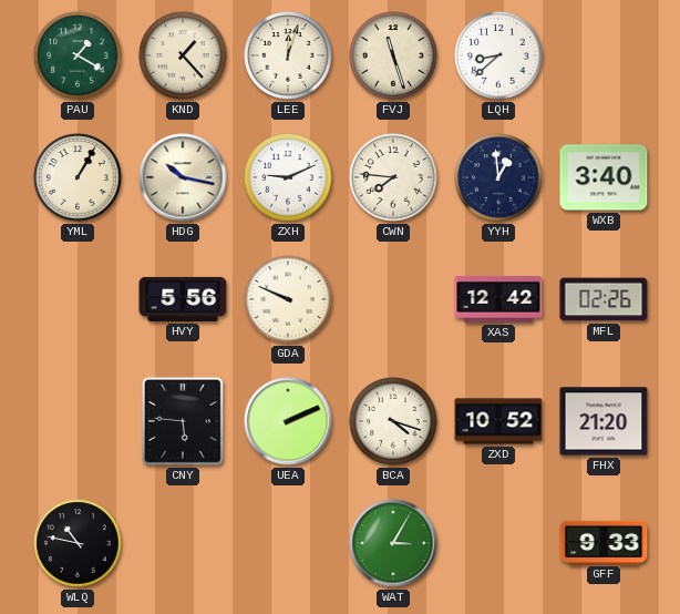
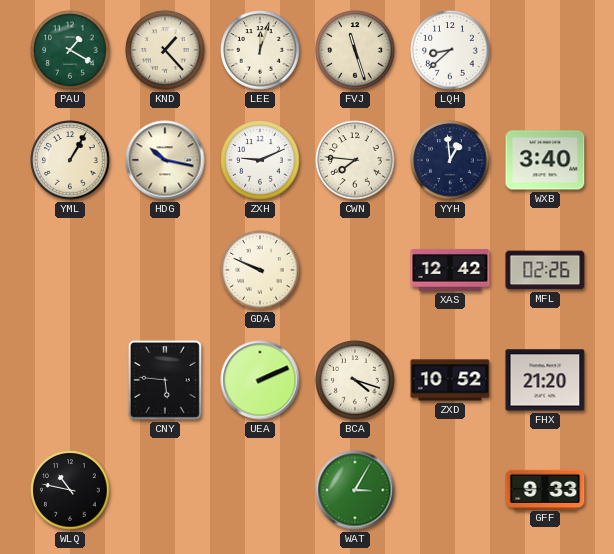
HVY: 5:56 -> none (183, 299)
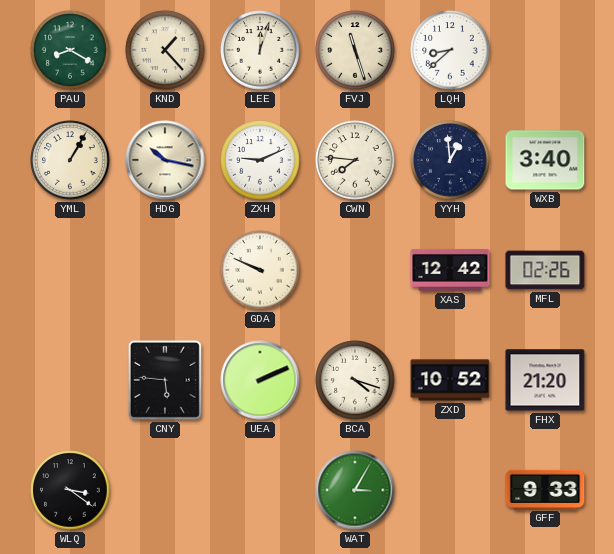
PAU: 1:20 -> 8:20 (70, 50)
WLQ: 10:47 -> 3:21 (70, 490)
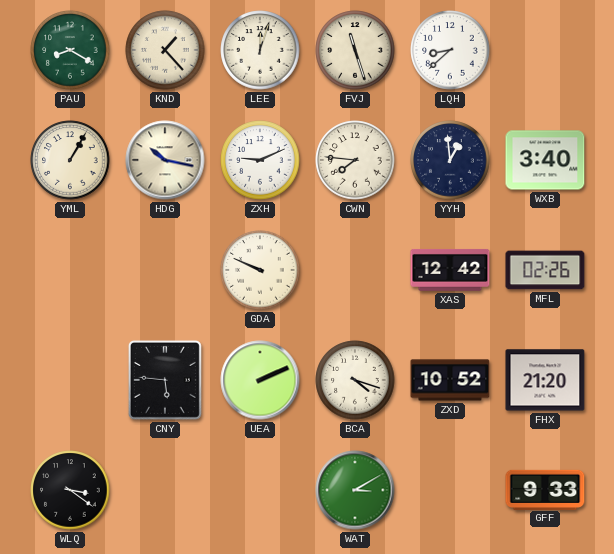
WAT: 3:05 -> 3:10 (355, 490)
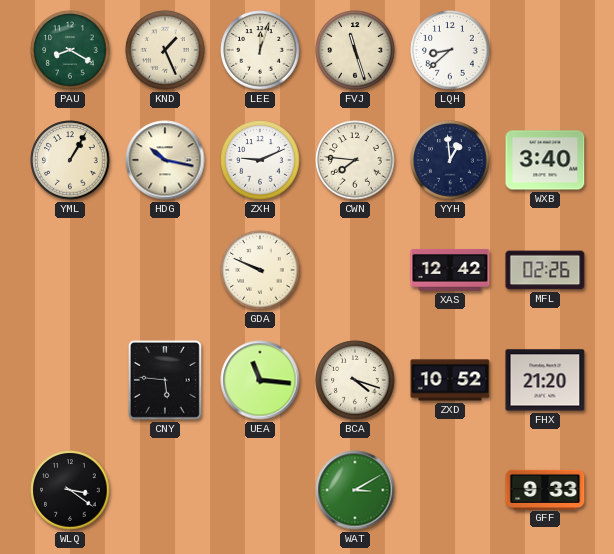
KND: 1:23 -> 1:26 (165, 50)
UEA: 2:11 -> 11:16 (260, 380)
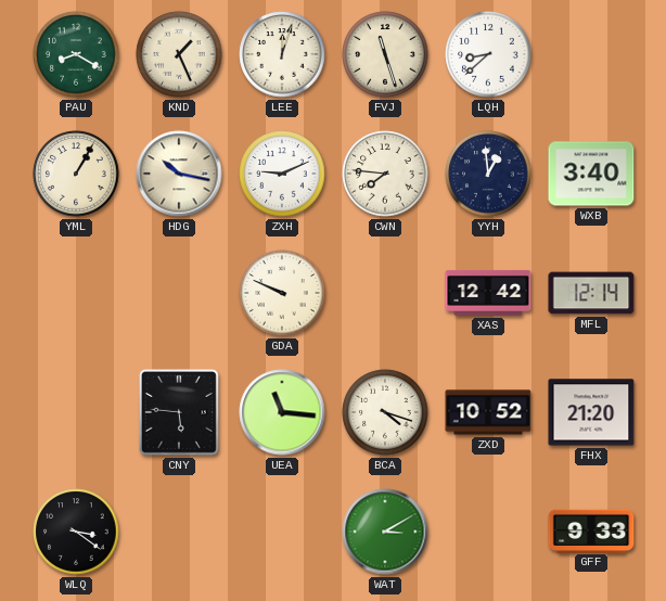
MFL: 02:26 -> 12:14 (591, 293)
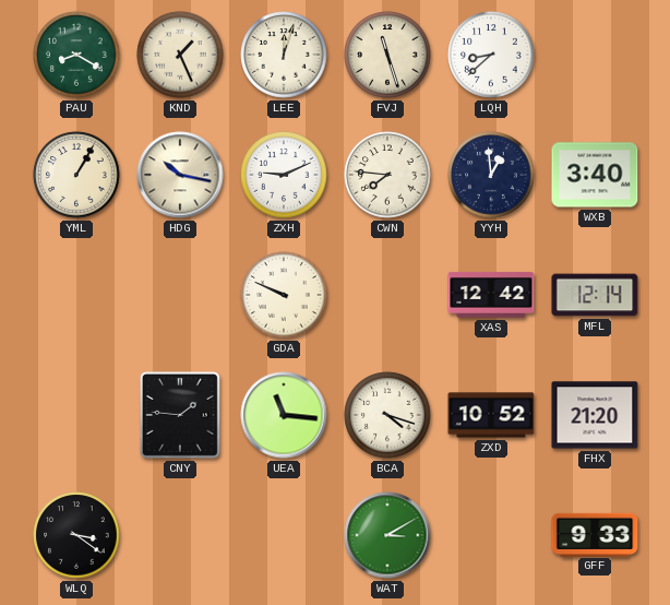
CNY: 5:46 -> 1:46 (180, 415)
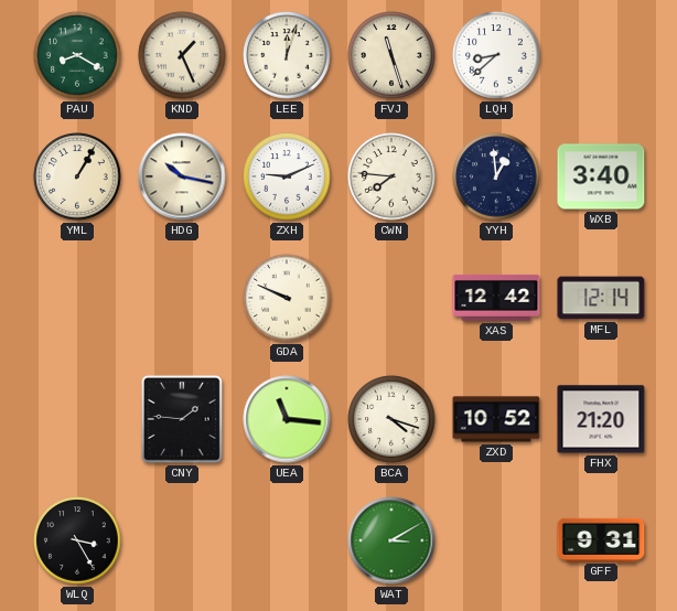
WLQ: 3:21 -> 3:25 (77, 540)
GFF: 9:33 -> 9:31 (601, 539)
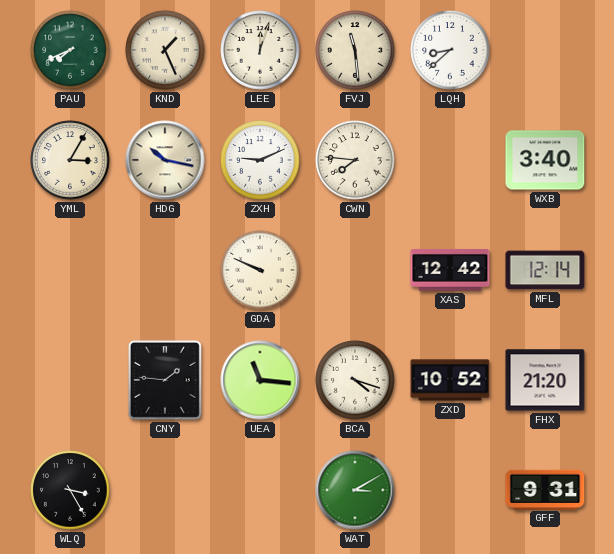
PAU: 8:20 -> 7:41 (70, 50)
FVJ: 11:27 -> 11:29 (355, 50)
YML: 1:05 -> 3:05 (70, 160)
YYH: 12:59 -> none (496, 176)
